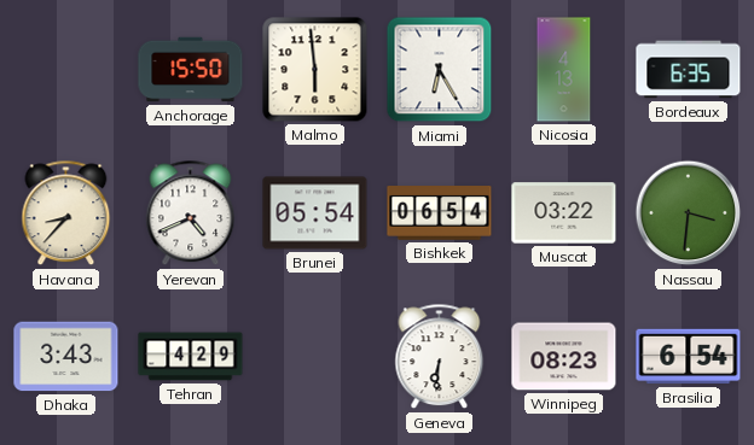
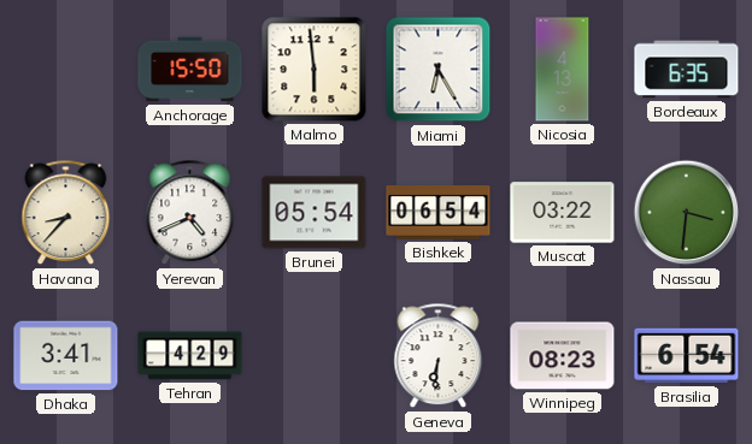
Dhaka: 3:43 -> 3:41 (66, 356)
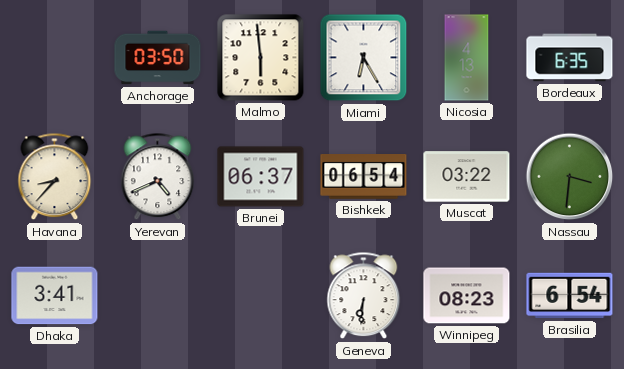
Anchorage: 15:50 -> 03:50 (158, 58)
Brunei: 05:54 -> 06:37 (261, 177)
Tehran: 4:29 -> none (190, 356)
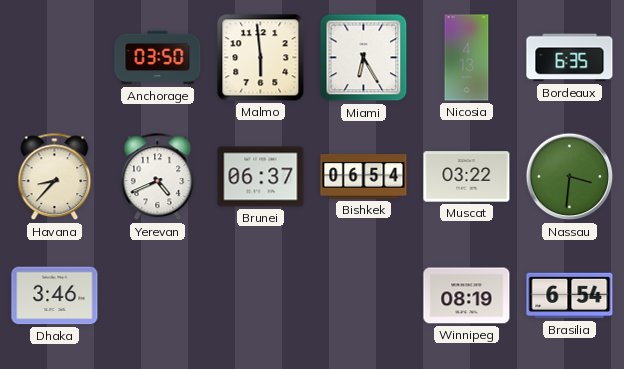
Dhaka: 3:41 -> 3:46 (55, 296)
Geneva: 6:31 -> none (364, 296)
Winnipeg: 08:23 -> 08:19 (467, 296)
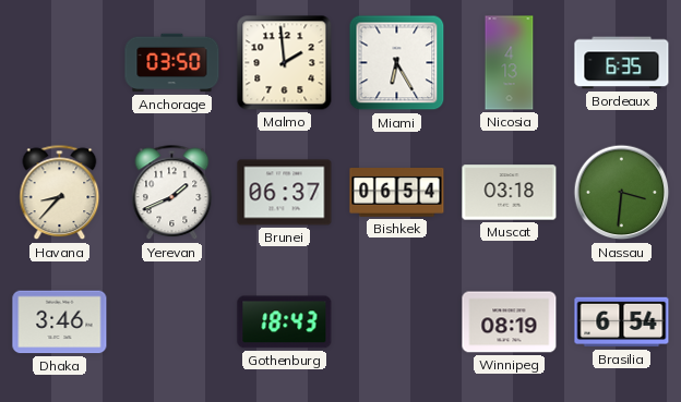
Malmo: 5:59 -> 1:59 (285, 63)
Yerevan: 4:41 -> 1:41 (172, 193)
Muscat: 03:22 -> 03:18 (510, 193)
Gothenburg: none -> 18:43 (285, 322)
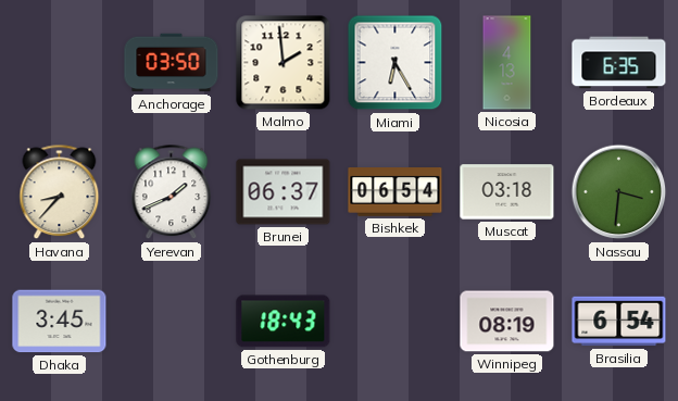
Dhaka: 3:46 -> 3:45 (60, 322)
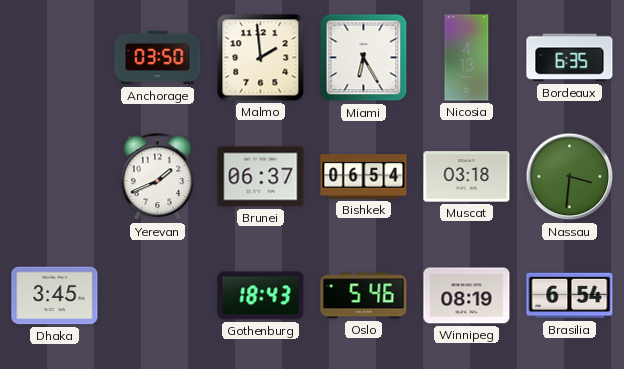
Havana: 8:37 -> none (60, 192)
Oslo: none -> 5:46 (364, 296)
